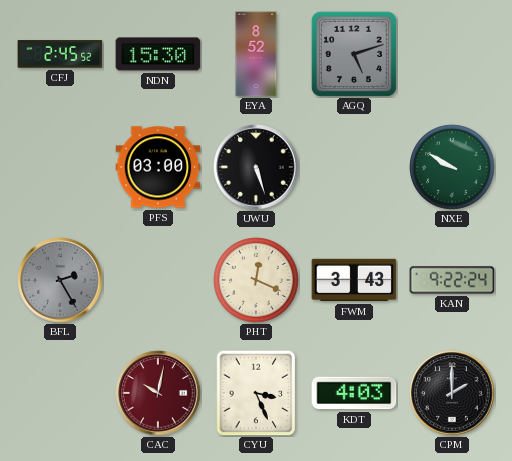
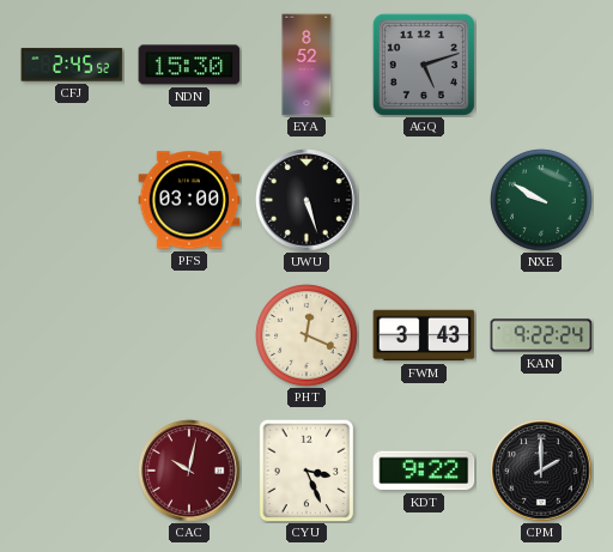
BFL: 2:25 -> none (60, 280)
KDT: 4:03 -> 9:22 (424, 471)
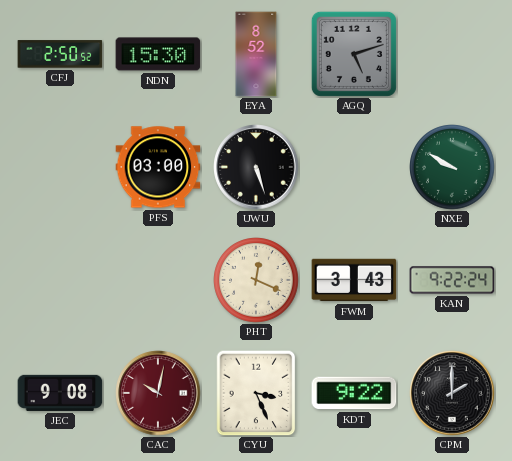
CFJ: 2:45 -> 2:50 (60, 54)
JEC: none -> 9:08 (60, 393)
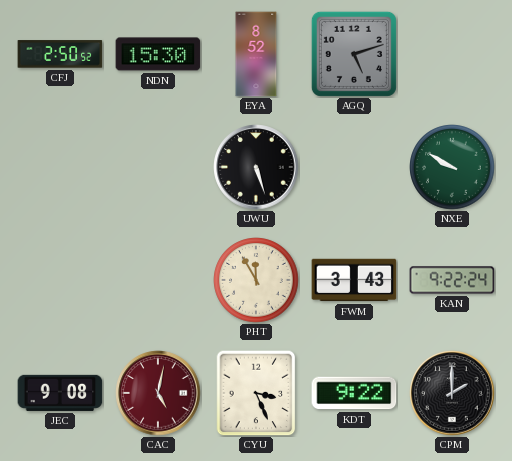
PFS: 03:00 -> none (158, 167)
PHT: 12:19 -> 11:55 (256, 280)
CAC: 10:02 -> 5:02 (158, 393)
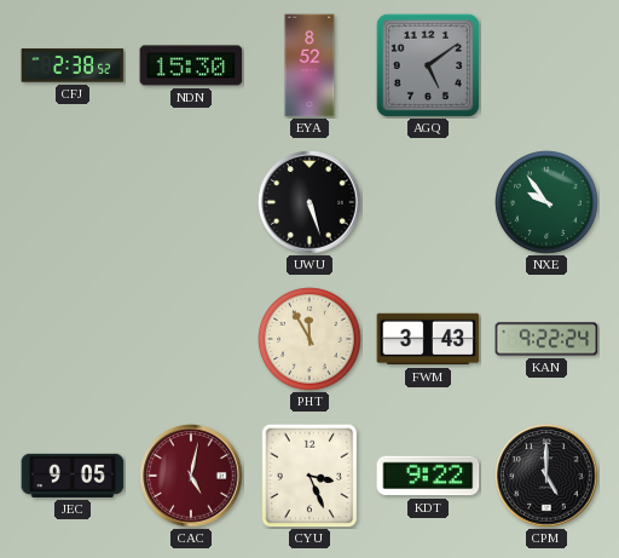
CFJ: 2:50 -> 2:38 (73, 65)
AGQ: 5:12 -> 5:09 (428, 65)
NXE: 9:50 -> 9:54 (546, 202)
JEC: 9:08 -> 9:05 (73, 476)
CPM: 2:00 -> 5:00 (546, 476)
